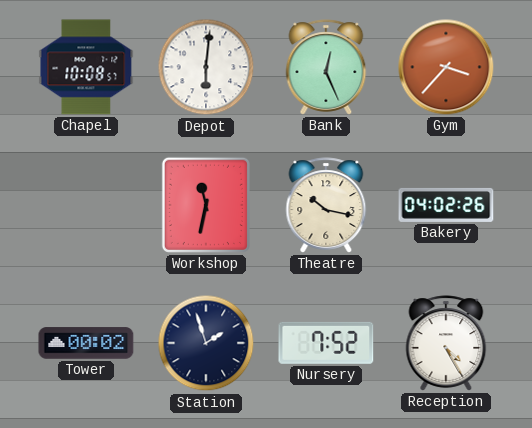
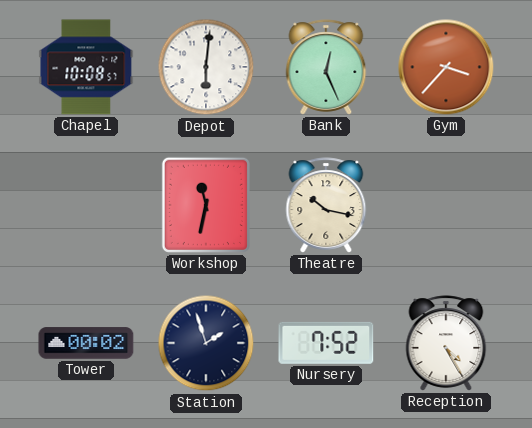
Bakery: 04:02 -> none (446, 205)
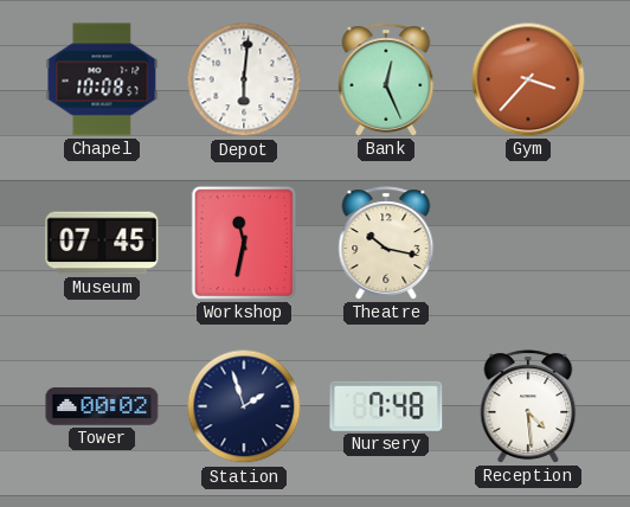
Museum: none -> 07:45 (102, 243)
Nursery: 7:52 -> 7:48 (386, 406)
Reception: 4:25 -> 4:29 (528, 406)
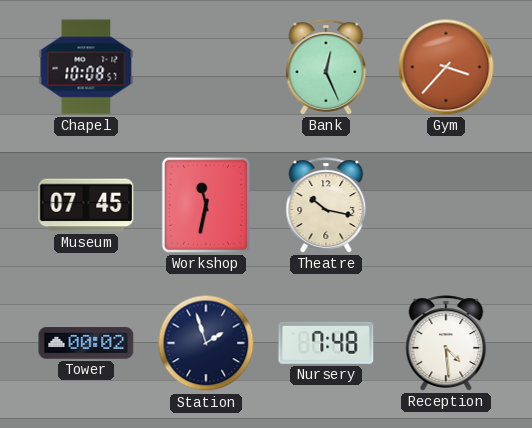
Depot: 6:01 -> none (244, 79)
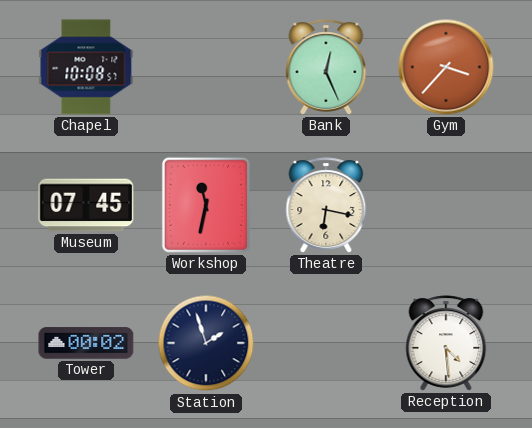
Theatre: 10:17 -> 6:17 (326, 205)
Nursery: 7:48 -> none (326, 343)
